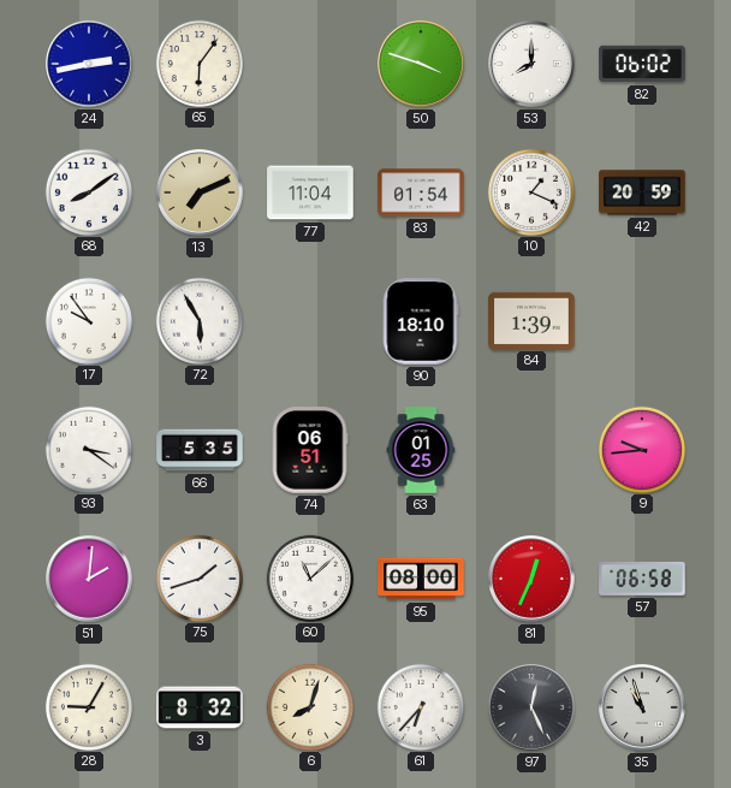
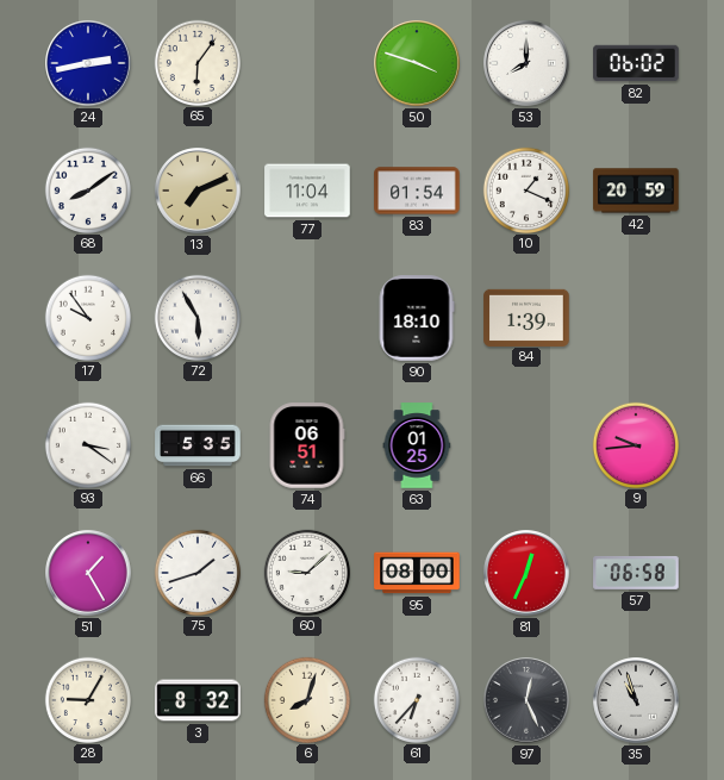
51: 2:01 -> 1:25 (88, 573)
60: 11:08 -> 9:08 (306, 572)
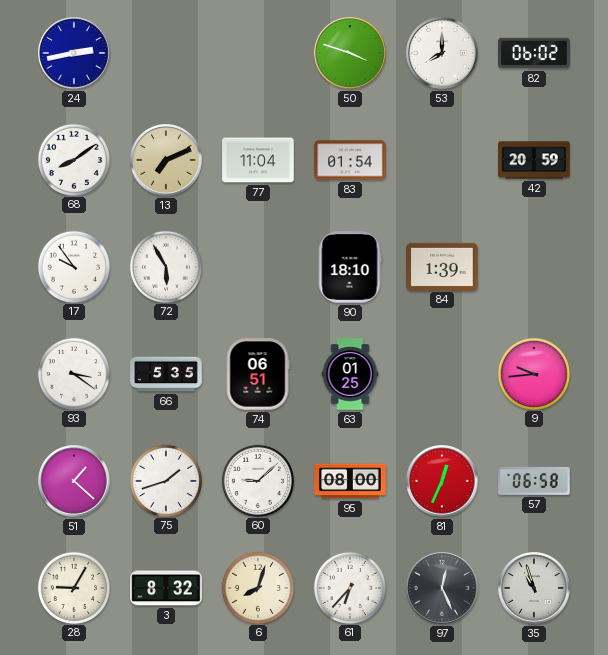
65: 6:06 -> none (196, 62)
10: 1:19 -> none (525, 189)
51: 1:25 -> 1:22 (74, 481)
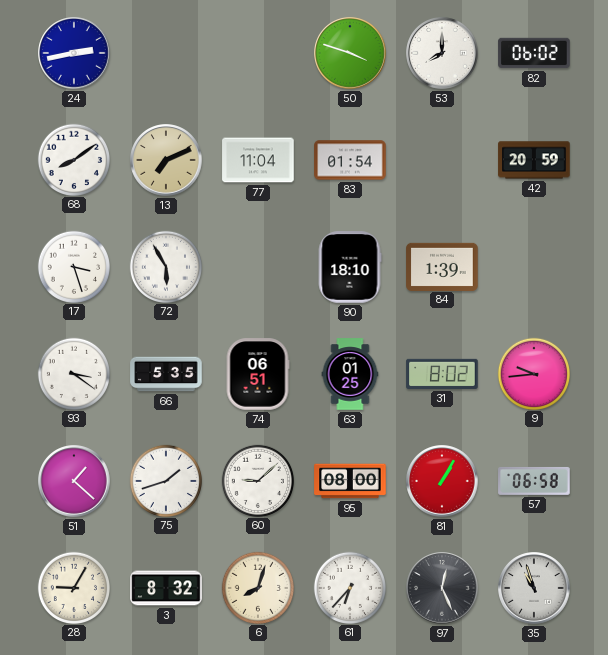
17: 9:54 -> 3:27 (73, 266)
31: none -> 8:02 (442, 374)
81: 12:34 -> 1:05 (442, 481)
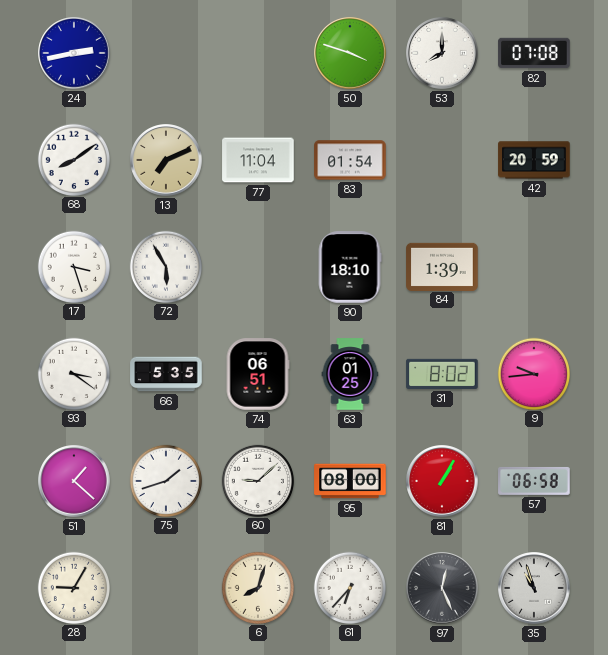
82: 06:02 -> 07:08 (534, 53)
3: 8:32 -> none (166, 588)
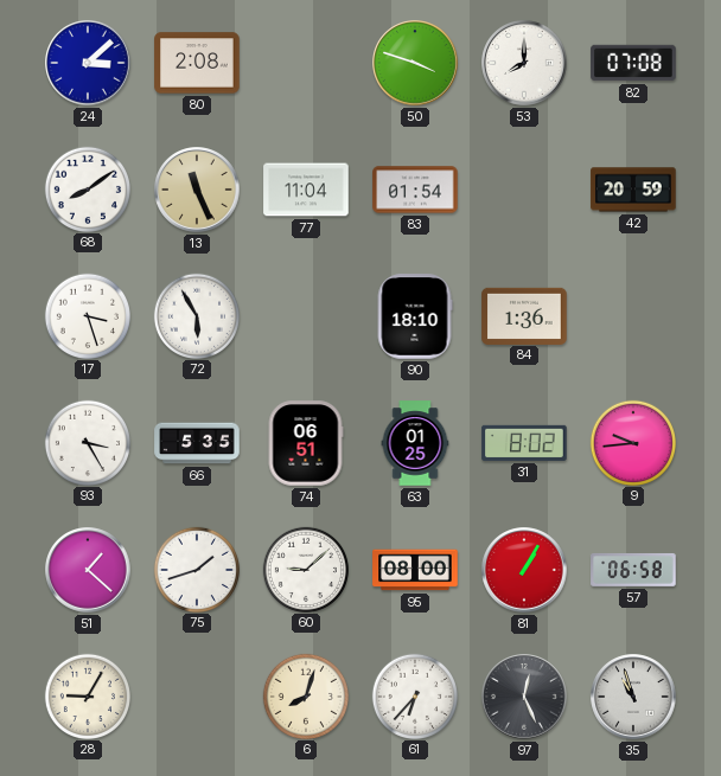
24: 2:43 -> 3:08 (88, 63)
80: none -> 2:08 (197, 63)
13: 7:11 -> 11:26 (197, 190)
84: 1:39 -> 1:36 (524, 315)
93: 3:21 -> 3:25 (87, 442)
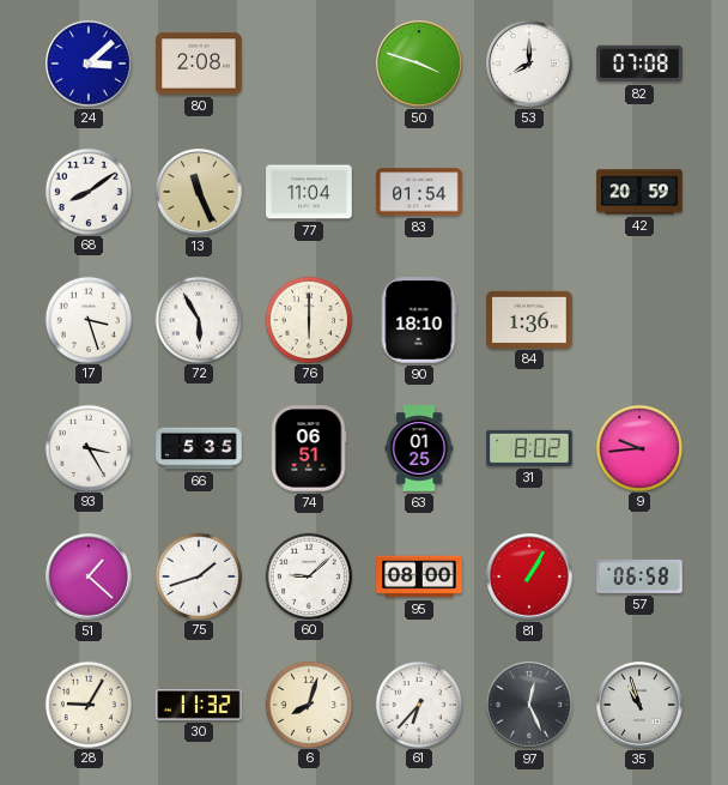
76: none -> 6:00 (308, 319)
30: none -> 11:32 (199, 706)
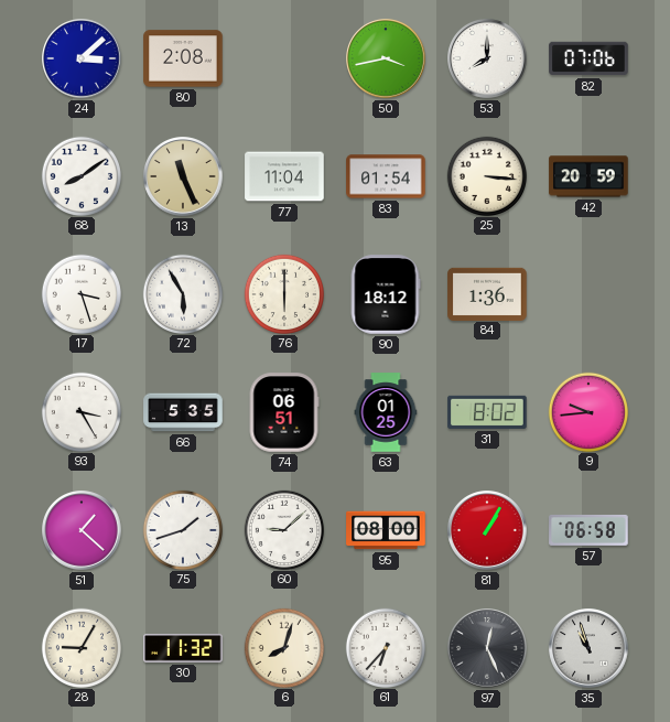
50: 3:48 -> 3:43 (386, 58)
82: 07:08 -> 07:06 (588, 58)
25: none -> 3:16 (486, 175)
90: 18:10 -> 18:12 (386, 294)
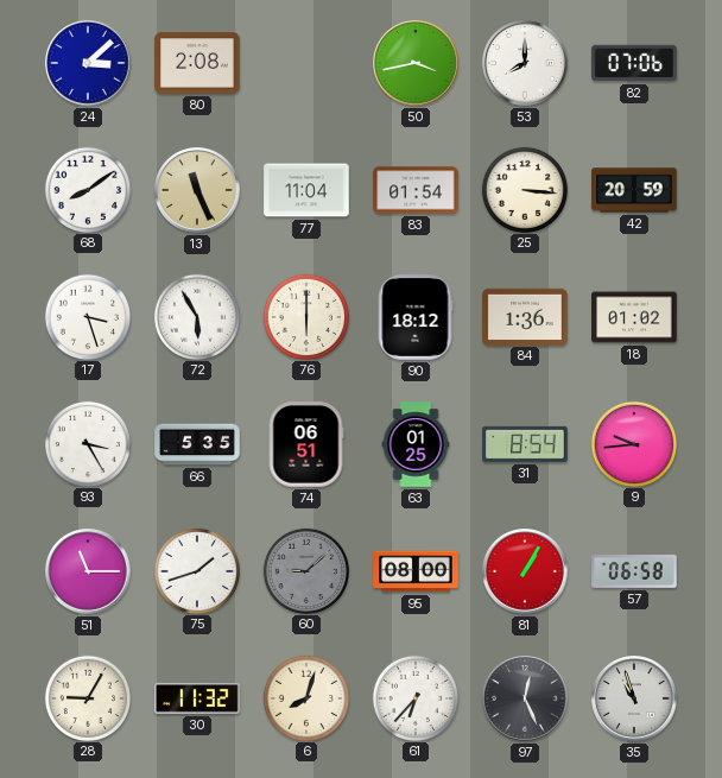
18: none -> 01:02 (634, 317)
31: 8:02 -> 8:54 (525, 444)
51: 1:22 -> 11:15 (88, 571)
60 dial: white -> grey (305, 570)
